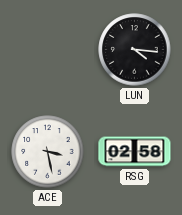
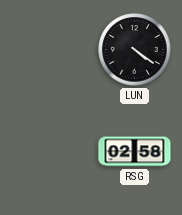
LUN: 4:16 -> 4:21 (135, 50)
ACE: 3:28 -> none (48, 152)
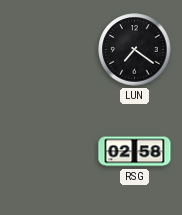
LUN: 4:21 -> 7:21 (135, 50)
